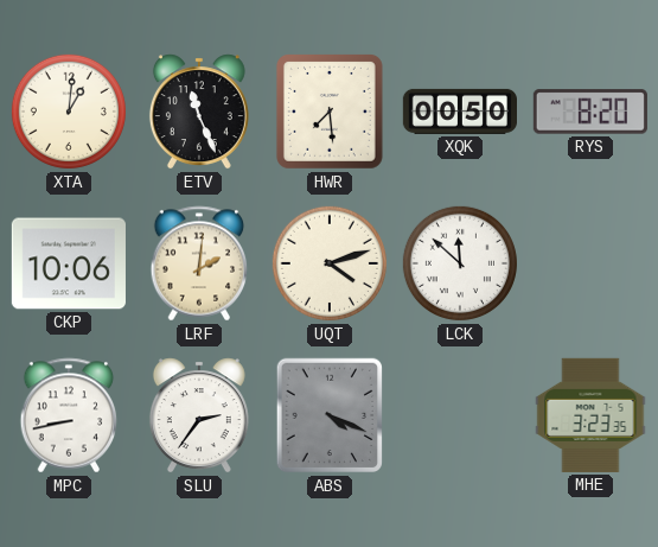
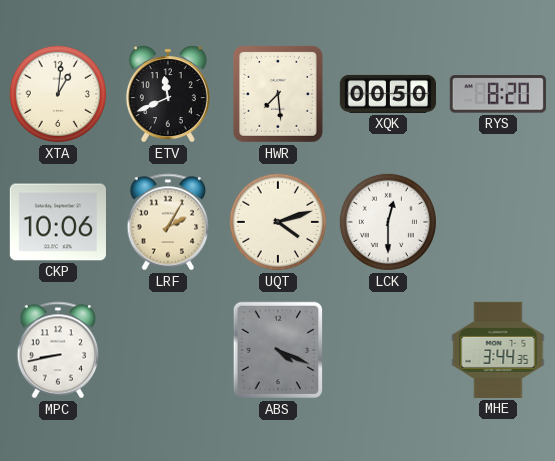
ETV: 11:26 -> 11:41 (168, 94)
LRF: 2:01 -> 2:05 (168, 222)
LCK: 11:52 -> 12:30 (388, 222)
SLU: 2:36 -> none (199, 415)
MHE: 3:23 -> 3:44 (498, 350)
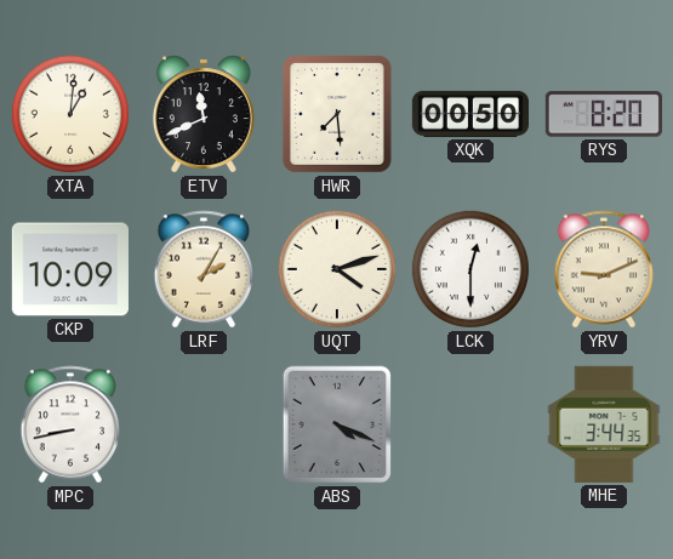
CKP: 10:06 -> 10:09 (70, 269)
YRV: none -> 9:11 (604, 269)
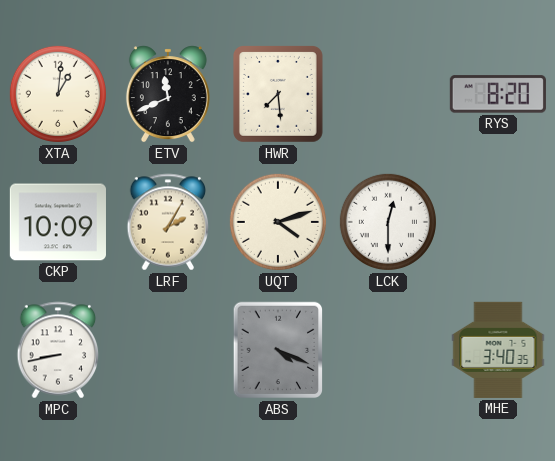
XQK: 00:50 -> none (469, 114)
YRV: 9:11 -> none (604, 269)
MHE: 3:44 -> 3:40 (498, 350)
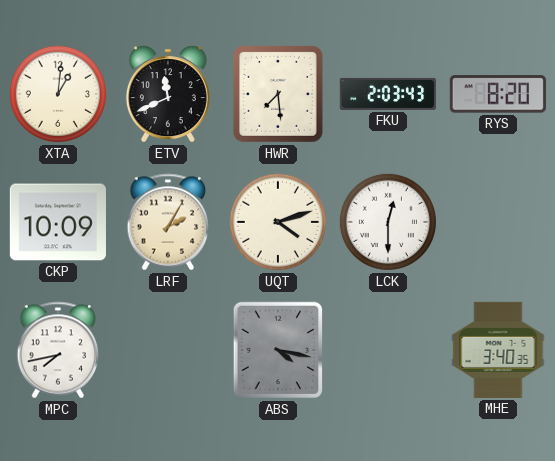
FKU: none -> 2:03 (388, 94)
MPC: 8:43 -> 7:43 (58, 350)
ABS: 4:19 -> 4:17 (278, 350)
